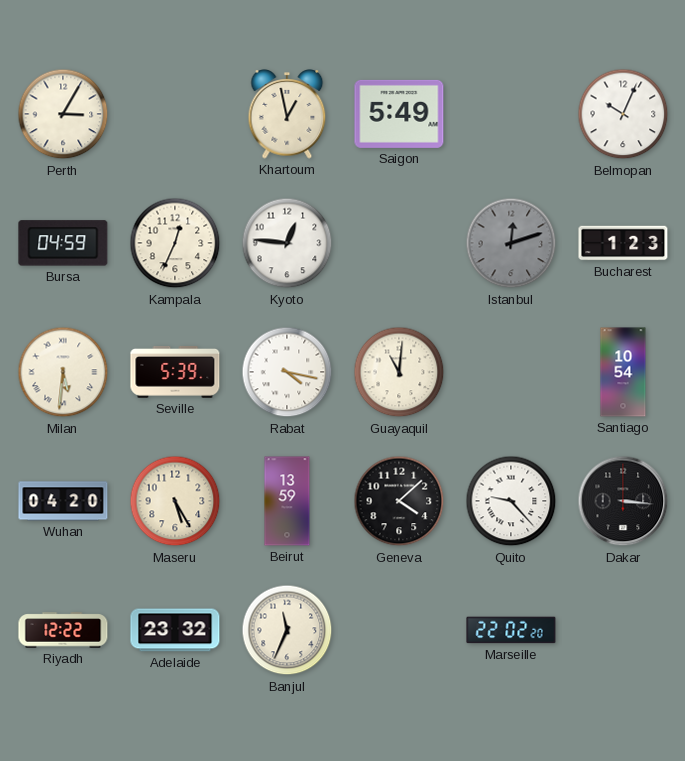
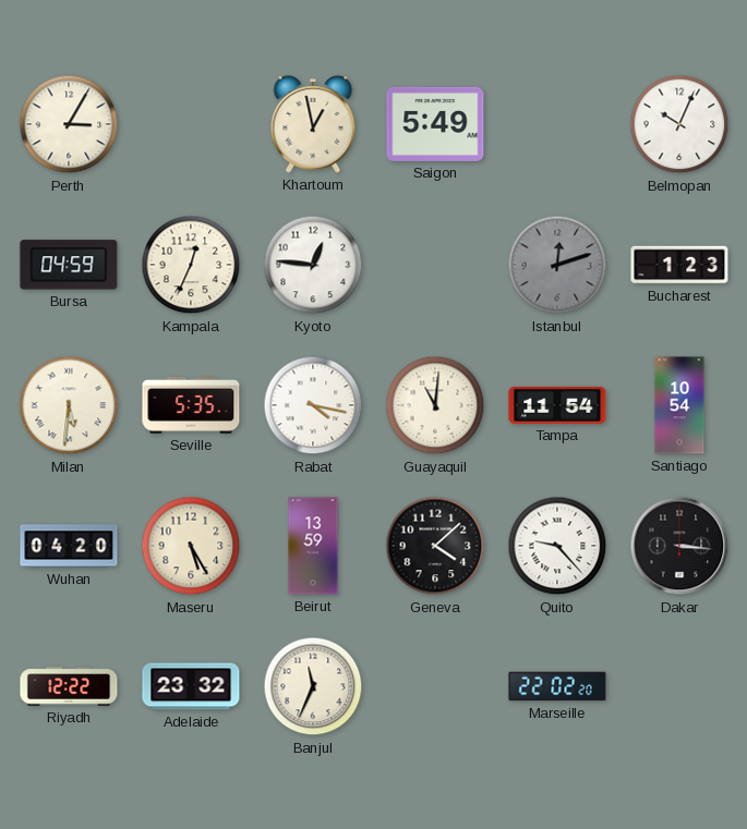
Seville: 5:39 -> 5:35 (191, 405)
Tampa: none -> 11:54 (557, 405)
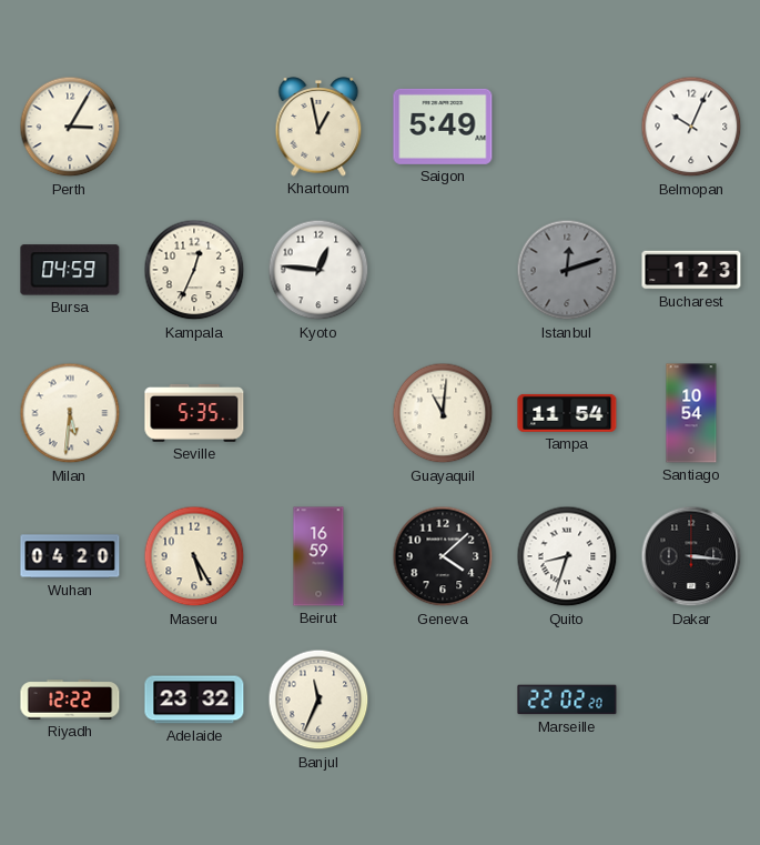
Rabat: 4:17 -> none (313, 405)
Beirut: 13:59 -> 16:59 (318, 556)
Quito: 9:23 -> 8:33 (567, 556)
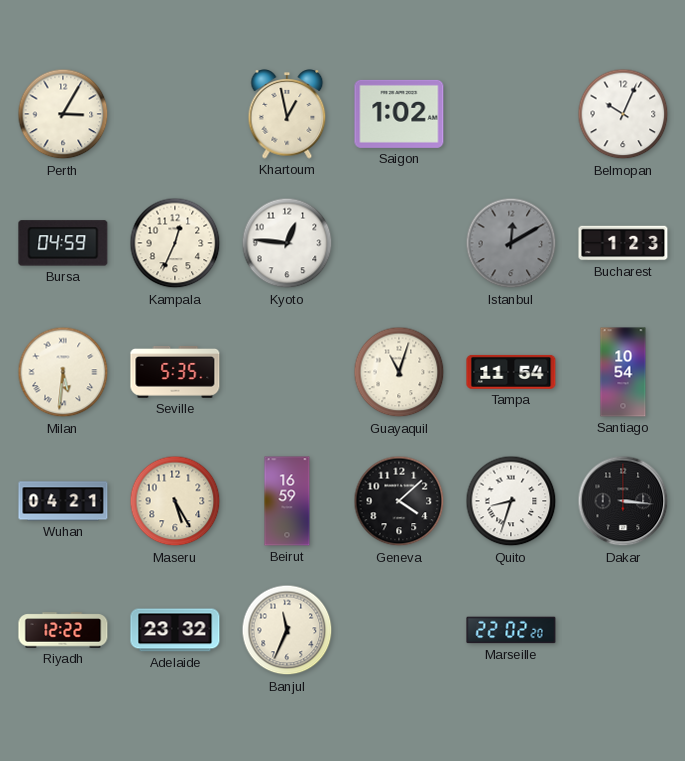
Saigon: 5:49 -> 1:02 (399, 114)
Istanbul: 12:12 -> 12:10 (511, 243)
Guayaquil: 11:01 -> 11:03 (399, 372)
Wuhan: 04:20 -> 04:21 (63, 501)
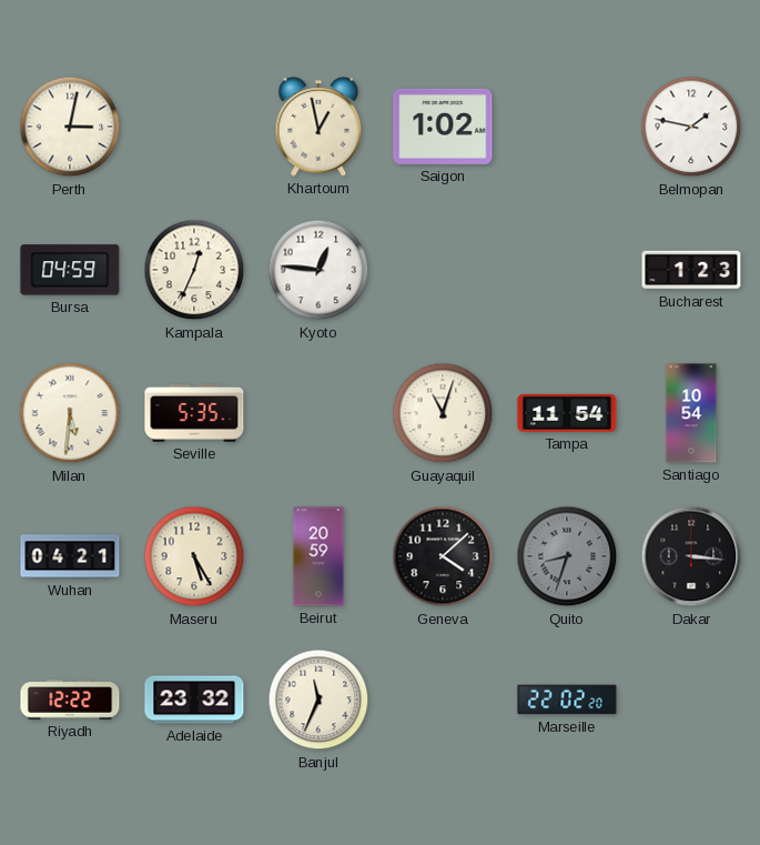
Perth: 3:05 -> 3:02 (70, 127)
Belmopan: 10:04 -> 1:47 (691, 127)
Istanbul: 12:10 -> none (511, 243)
Beirut: 16:59 -> 20:59 (318, 556)
Quito dial: white -> grey (567, 556)
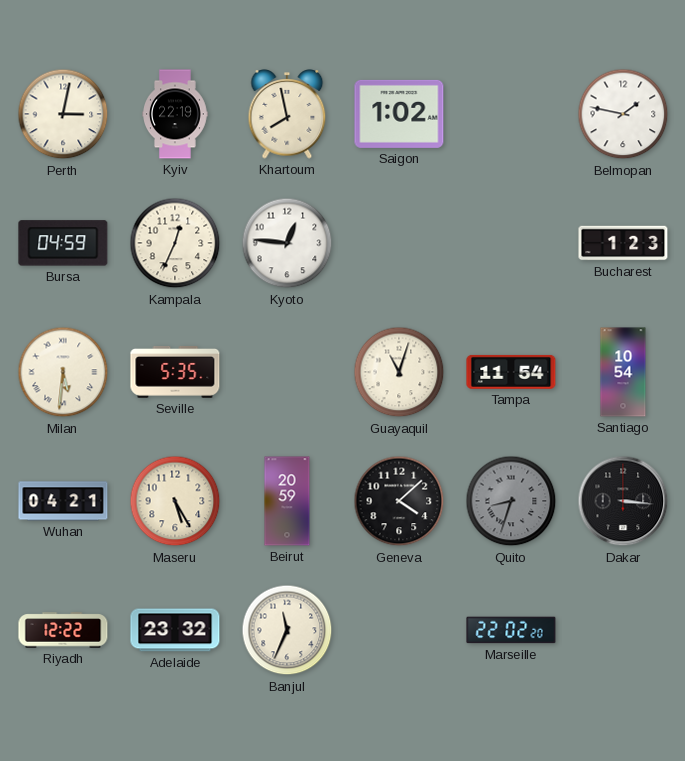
Kyiv: none -> 22:19 (176, 114)
Khartoum: 12:58 -> 7:58 (287, 114)
